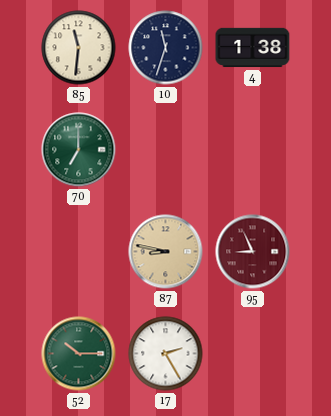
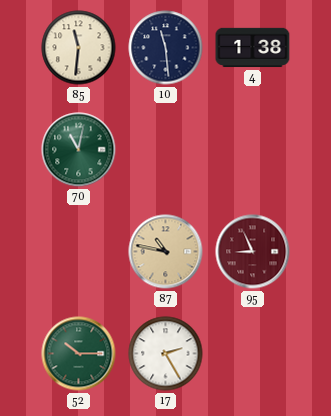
10: 11:33 -> 11:29 (166, 48)
70: 7:00 -> 11:02 (79, 150)
87: 8:47 -> 10:47 (166, 252)
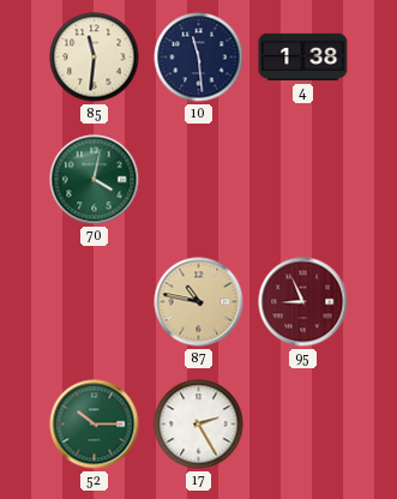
70: 11:02 -> 4:02 (95, 180)
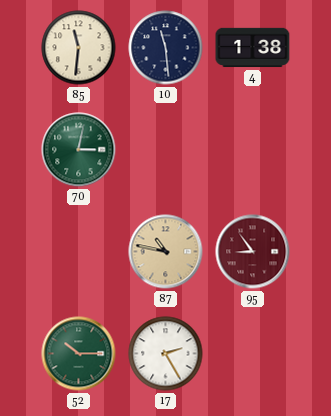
70: 4:02 -> 3:02 (79, 150)
95: 8:56 -> 8:54 (253, 252)
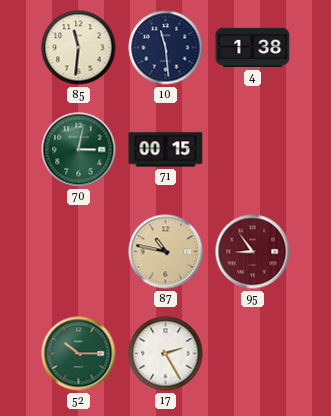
71: none -> 00:15 (166, 150)
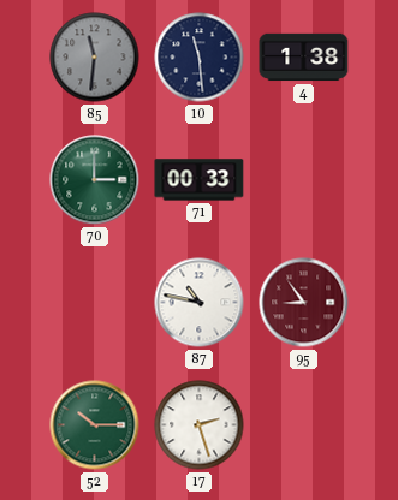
85 dial: cream -> grey (95, 58)
70: 3:02 -> 3:00 (95, 180)
71: 00:15 -> 00:33 (200, 180)
87 dial: champagne -> white (200, 303)
17: 2:25 -> 2:27 (200, 425)
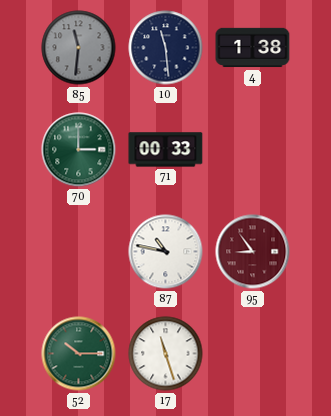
17: 2:27 -> 11:27 (166, 354)
